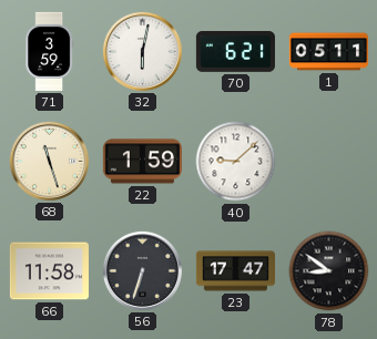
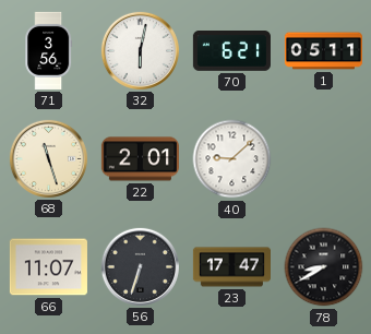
71: 3:59 -> 3:56 (49, 50)
22: 1:59 -> 2:01 (140, 159)
66: 11:58 -> 11:07 (48, 267)
78: 8:51 -> 8:40 (324, 267)
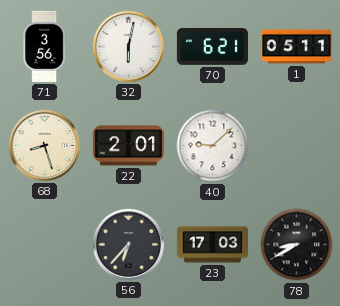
68: 11:27 -> 8:27 (44, 145)
66: 11:07 -> none (48, 267)
56: 6:33 -> 6:37 (128, 244)
23: 17:47 -> 17:03 (212, 245)
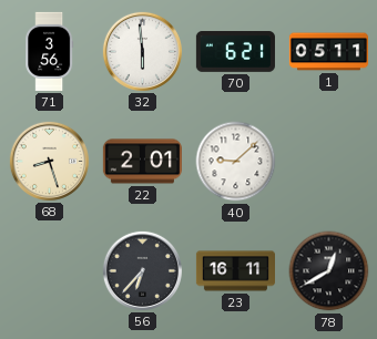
32: 6:02 -> 5:59 (142, 51)
23: 17:03 -> 16:11 (235, 271)
78: 8:40 -> 12:40 (329, 271)
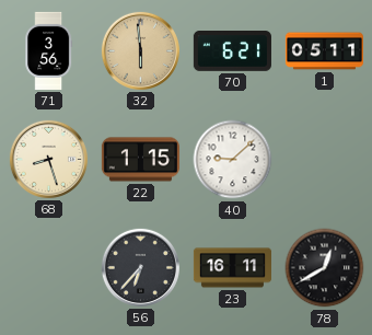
32 dial: white -> champagne (140, 50)
22: 2:01 -> 1:15 (140, 160)
